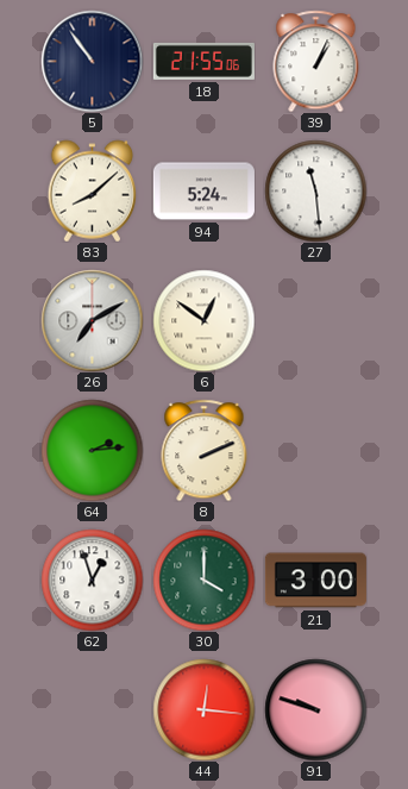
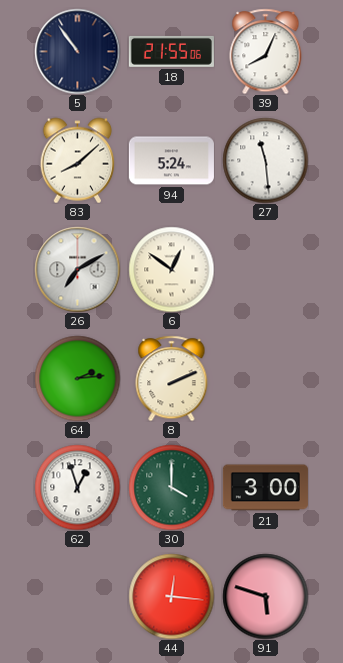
39: 1:04 -> 8:04 (266, 51)
91: 9:48 -> 5:48 (265, 596)
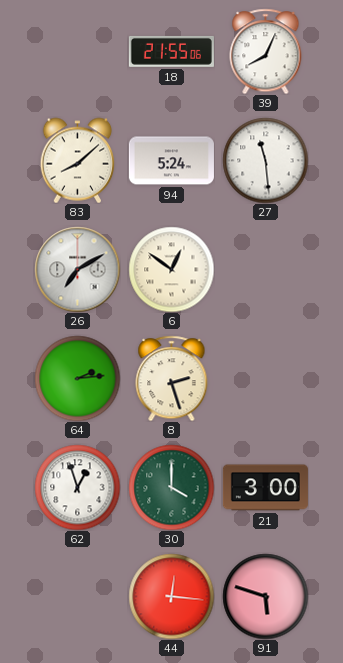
5: 10:54 -> none (77, 51)
8: 2:11 -> 2:27 (172, 378)
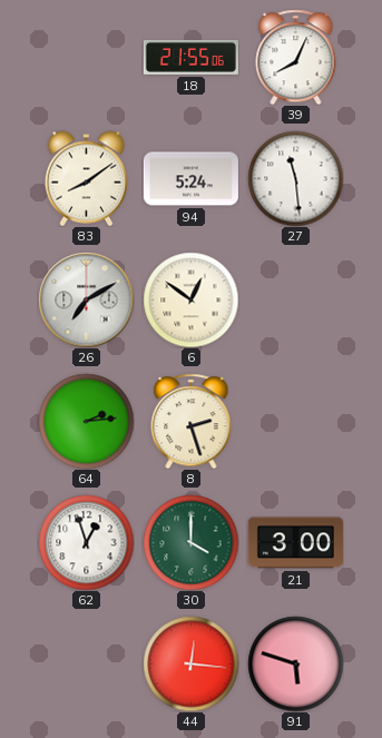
83: 8:08 -> 8:09 (87, 178)
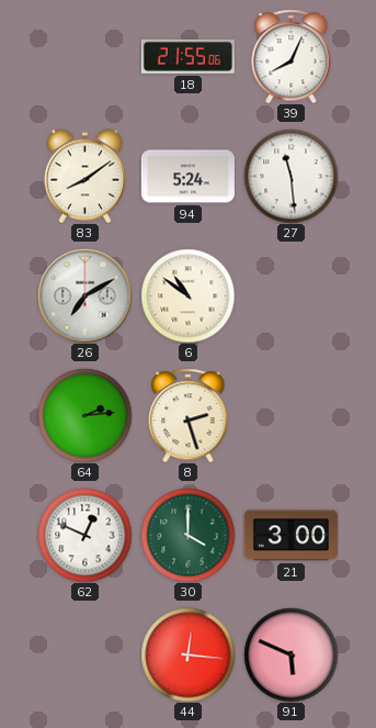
6: 12:51 -> 10:51 (187, 295)
62: 12:57 -> 12:49 (84, 535)
91: 5:48 -> 5:49 (290, 654)
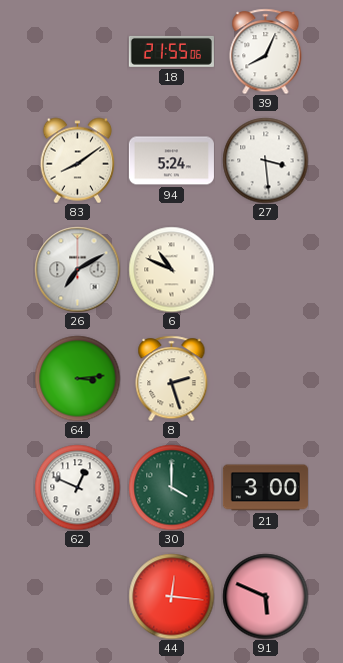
27: 11:29 -> 3:29 (265, 160)
6: 10:51 -> 10:49 (171, 269)
64: 2:14 -> 3:14 (77, 378)
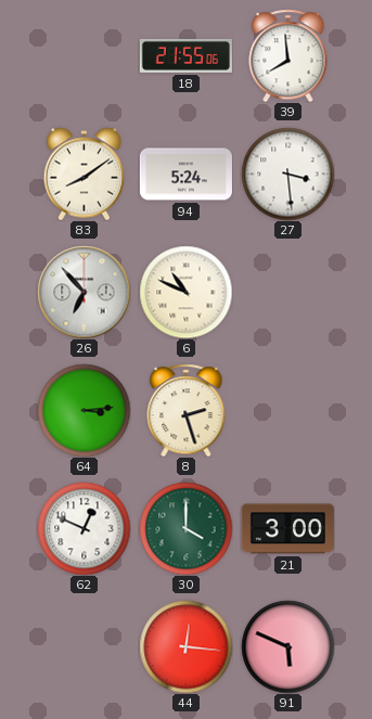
39: 8:04 -> 7:59 (288, 55)
26: 7:10 -> 6:53 (84, 292)
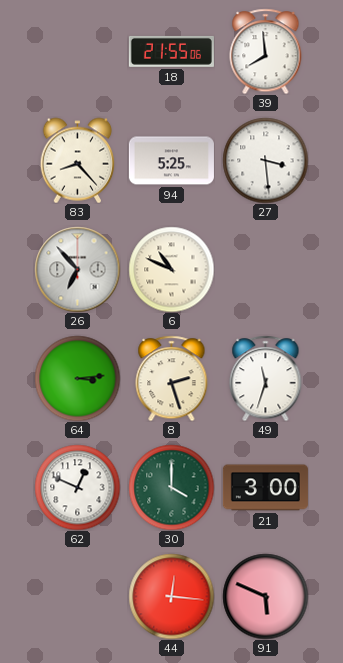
83: 8:09 -> 8:23 (78, 160)
94: 5:24 -> 5:25 (171, 161)
49: none -> 11:33 (266, 378)
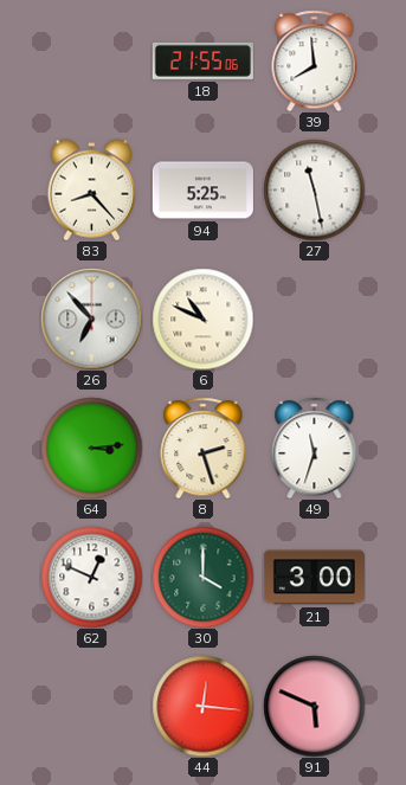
27: 3:29 -> 11:28 (314, 189)
